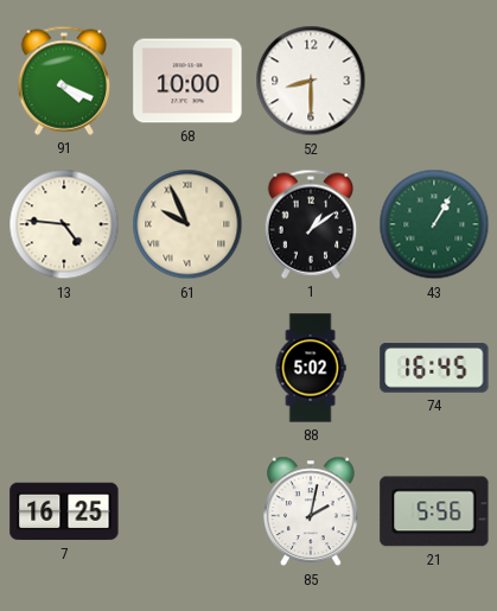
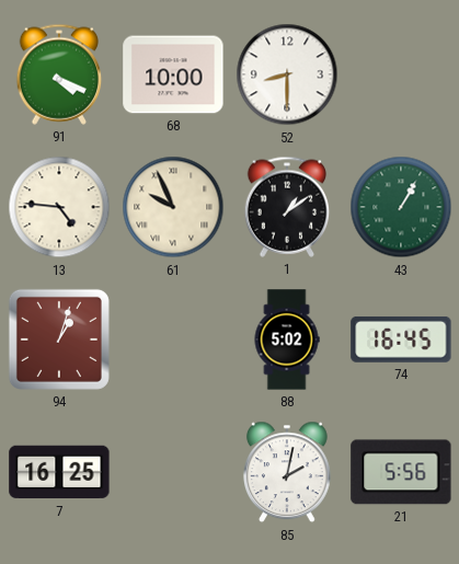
94: none -> 1:03 (59, 339)
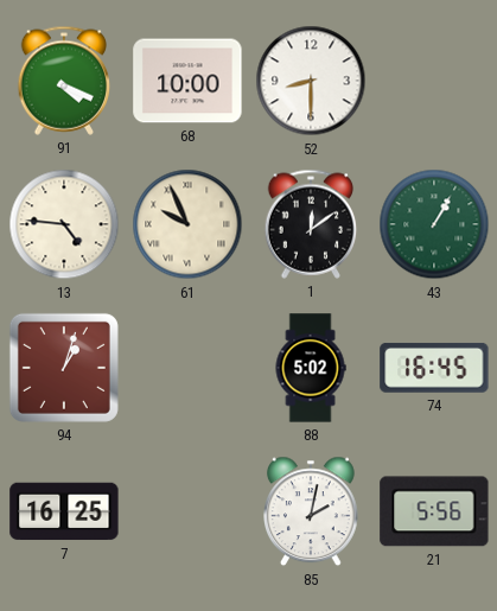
1: 1:09 -> 12:09 (311, 224)
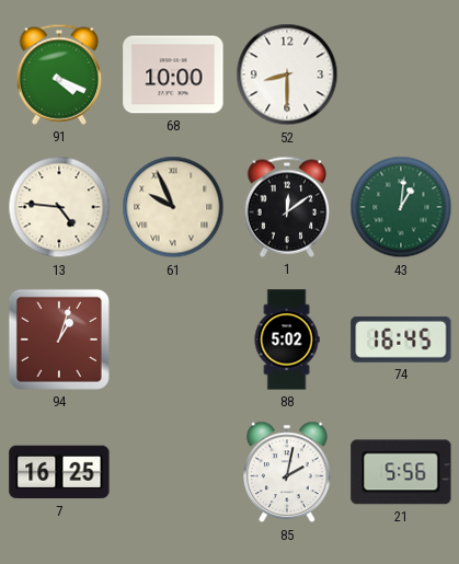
43: 1:05 -> 1:01 (401, 207)
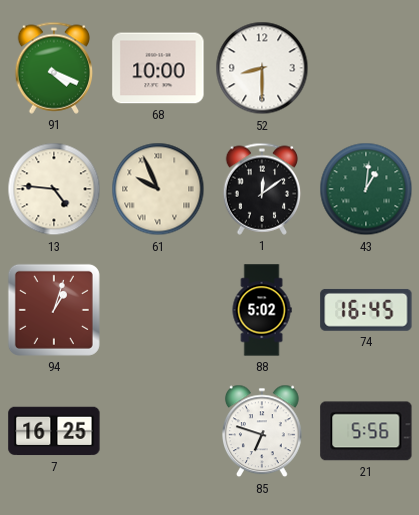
85: 2:02 -> 6:48 (263, 431)
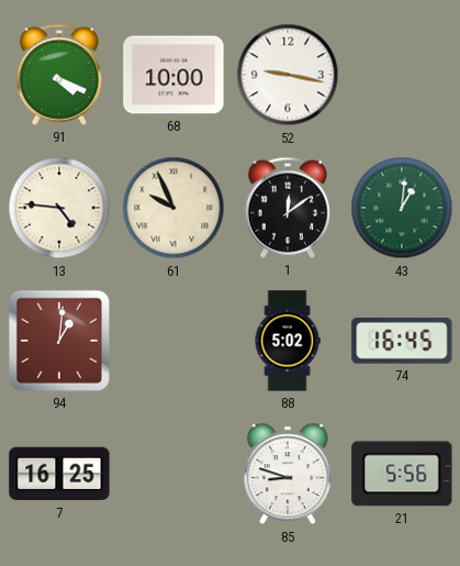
52: 8:30 -> 9:17 (288, 75)
94: 1:03 -> 1:01 (59, 341)
85: 6:48 -> 8:48 (289, 474)
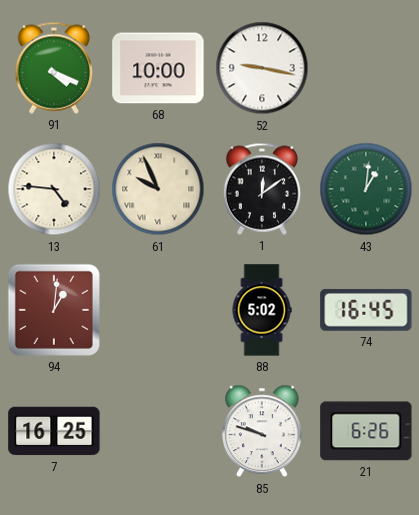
85: 8:48 -> 9:48 (263, 431)
21: 5:56 -> 6:26 (366, 431)
